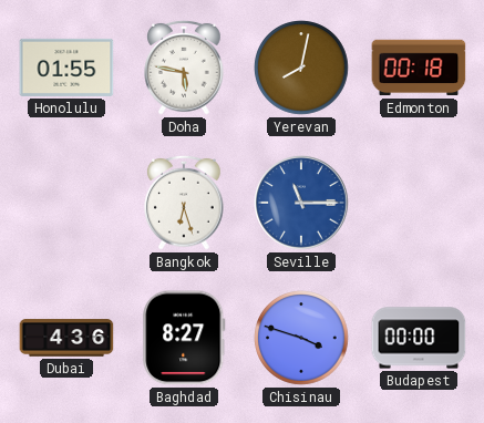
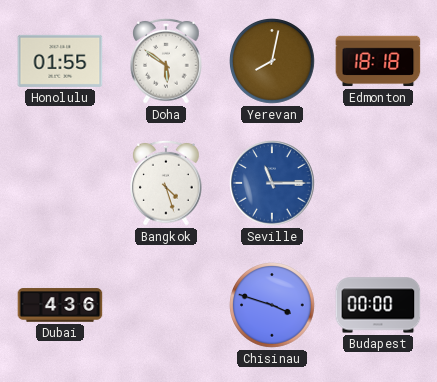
Doha: 5:47 -> 5:51 (166, 61)
Edmonton: 00:18 -> 18:18 (378, 61)
Bangkok: 6:27 -> 4:27 (166, 183)
Baghdad: 8:27 -> none (184, 338)
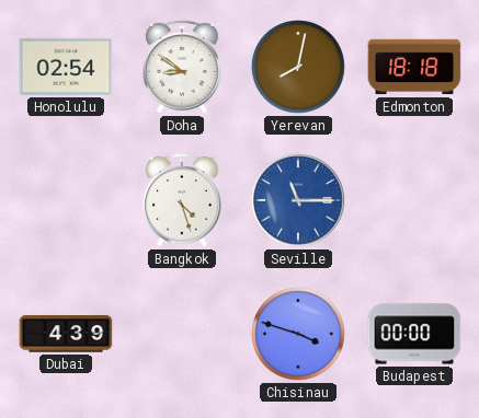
Honolulu: 01:55 -> 02:54 (66, 67)
Doha: 5:51 -> 8:51 (182, 67)
Dubai: 4:36 -> 4:39 (66, 334)
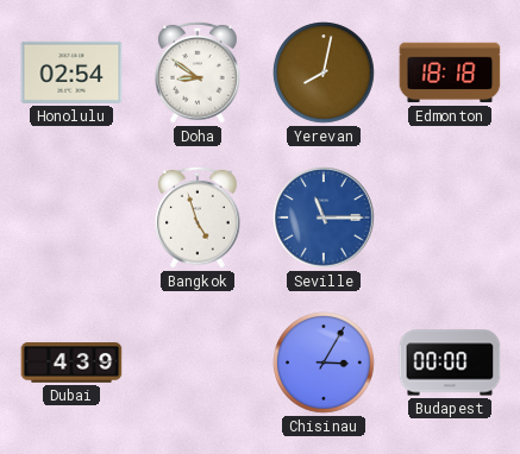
Bangkok: 4:27 -> 4:57 (198, 217)
Chisinau: 3:48 -> 3:05 (324, 362)
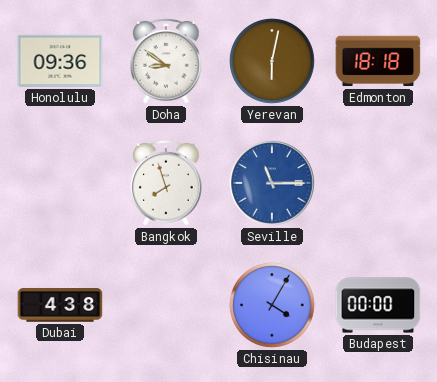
Honolulu: 02:54 -> 09:36 (60, 61)
Yerevan: 8:02 -> 6:02 (272, 61)
Bangkok: 4:57 -> 7:57 (166, 183)
Dubai: 4:39 -> 4:38 (60, 305)
Chisinau: 3:05 -> 4:05 (272, 305)
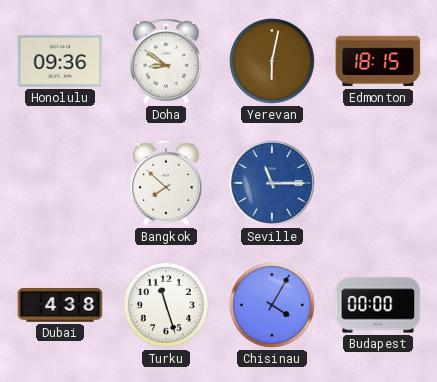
Edmonton: 18:18 -> 18:15 (378, 61)
Bangkok: 7:57 -> 7:52 (166, 183)
Turku: none -> 11:27 (166, 305)
